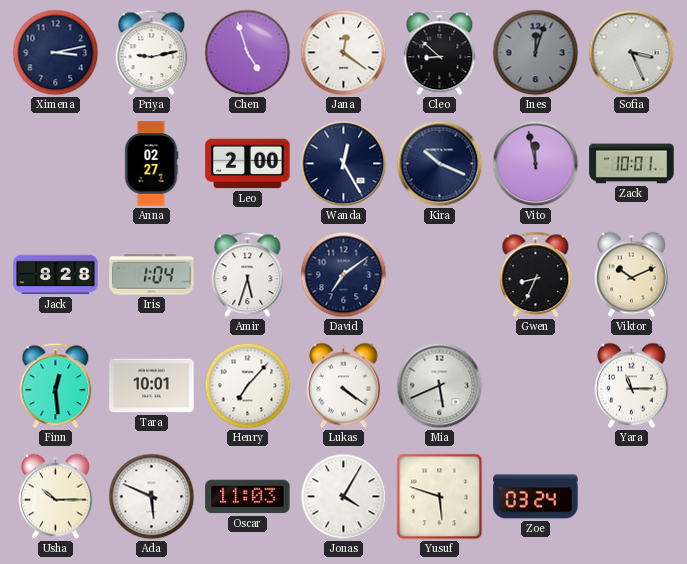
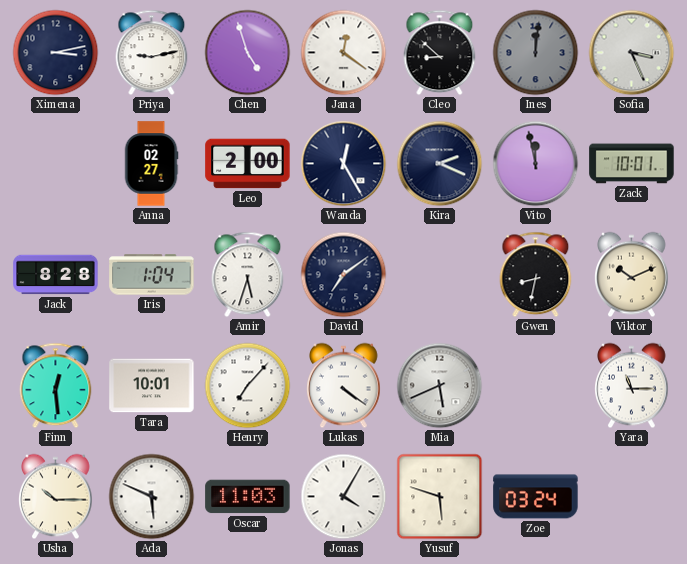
Ines: 12:03 -> 12:01 (536, 53)
Kira: 10:19 -> 2:19 (440, 164)
Gwen: 8:34 -> 8:32 (536, 275)
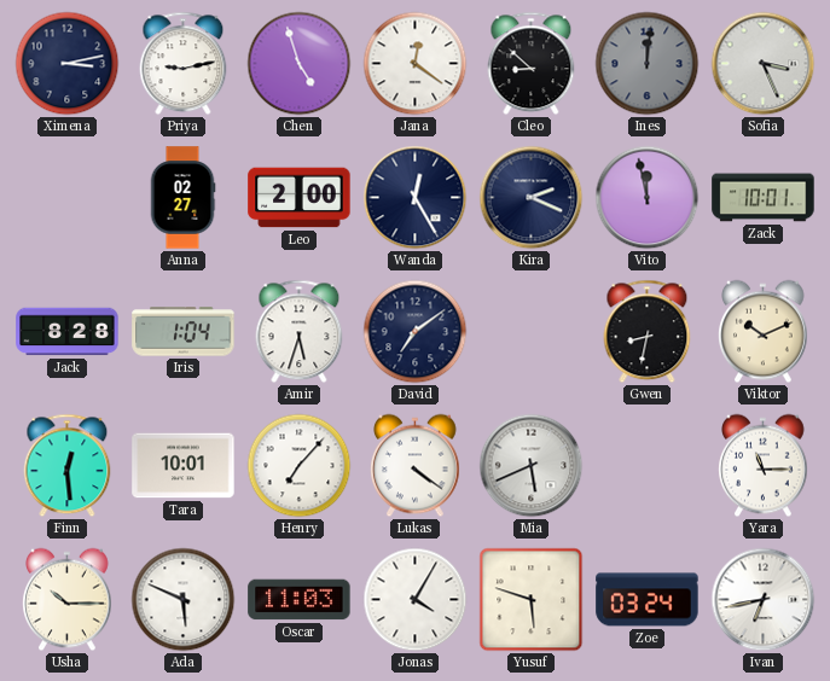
Ivan: none -> 6:43 (764, 600)
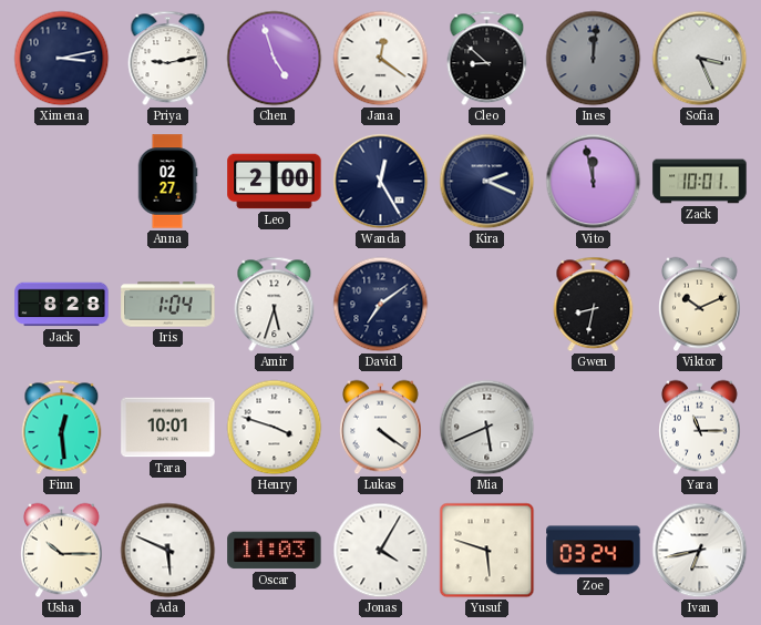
Henry: 7:07 -> 3:48 (275, 428)
